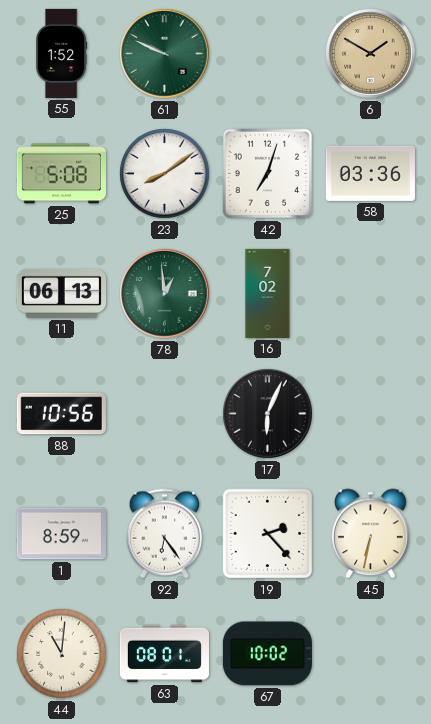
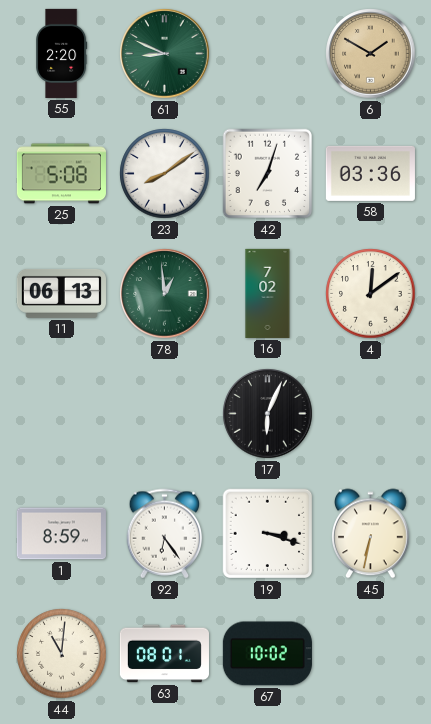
55: 1:52 -> 2:20 (62, 53)
61: 9:49 -> 8:49 (165, 54)
4: none -> 12:09 (371, 294)
88: 10:56 -> none (61, 414)
19: 2:23 -> 3:18 (268, 534)
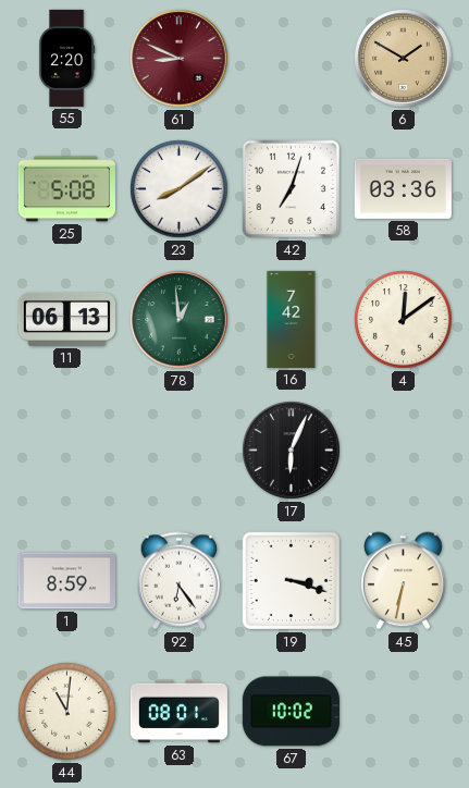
61 dial: green -> burgundy (180, 59)
16: 7:02 -> 7:42 (292, 319)
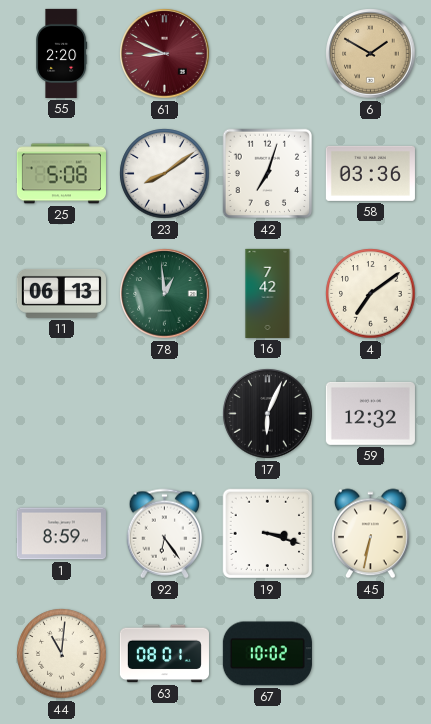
4: 12:09 -> 7:09 (371, 294)
59: none -> 12:32 (370, 413)
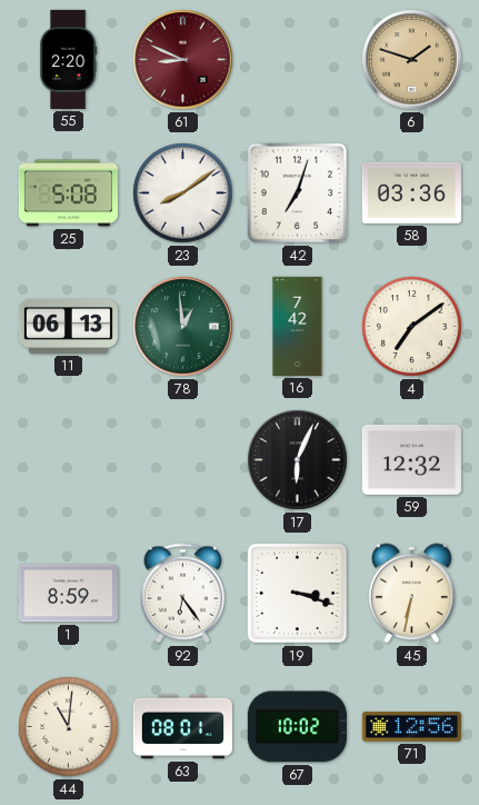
6: 1:50 -> 1:48 (412, 60)
71: none -> 12:56 (411, 727)
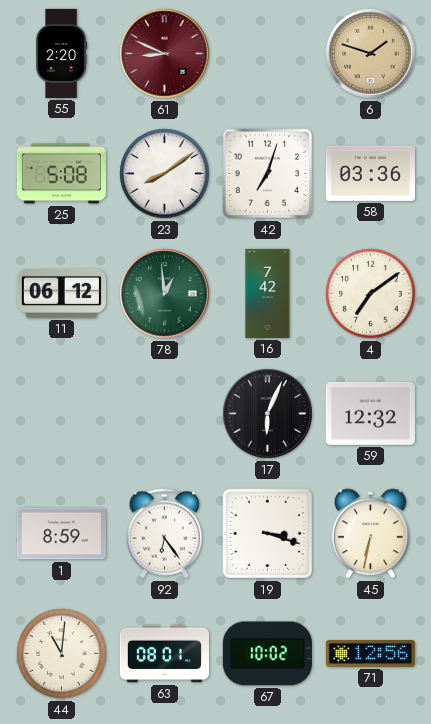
11: 06:13 -> 06:12 (61, 293)
